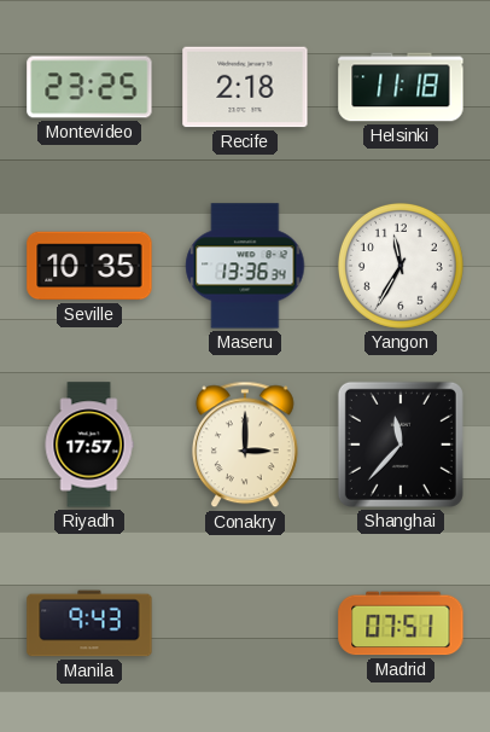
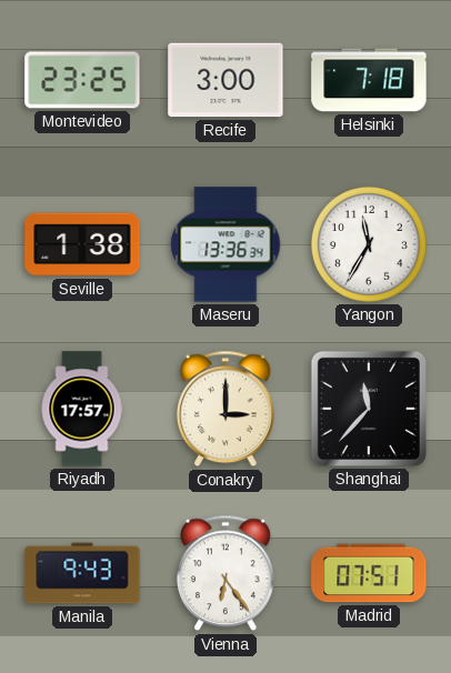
Recife: 2:18 -> 3:00 (225, 80)
Helsinki: 11:18 -> 7:18 (369, 80)
Seville: 10:35 -> 1:38 (82, 244)
Vienna: none -> 6:24 (225, 573)
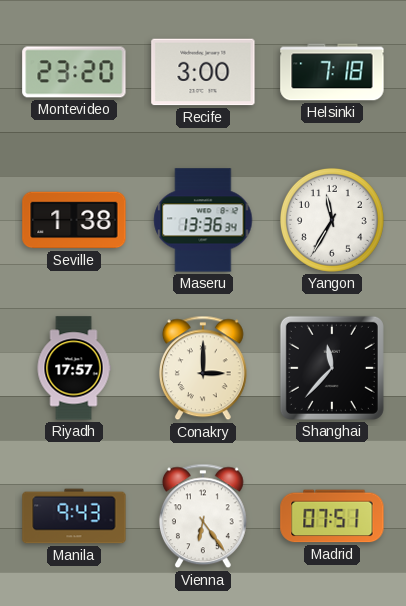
Montevideo: 23:25 -> 23:20 (74, 72)
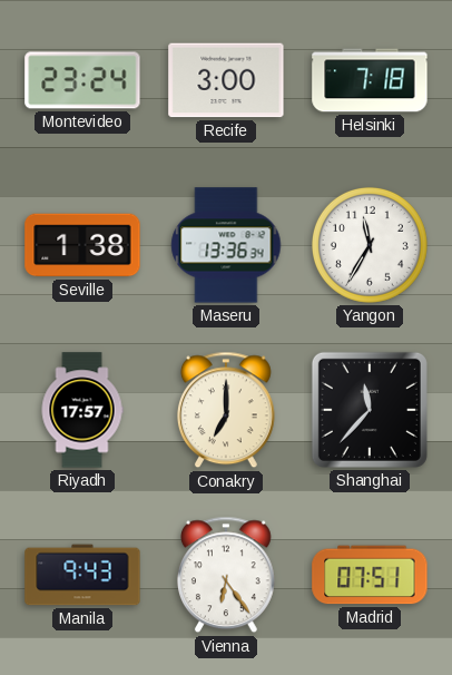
Montevideo: 23:20 -> 23:24 (82, 80)
Conakry: 3:00 -> 7:00 (226, 410)
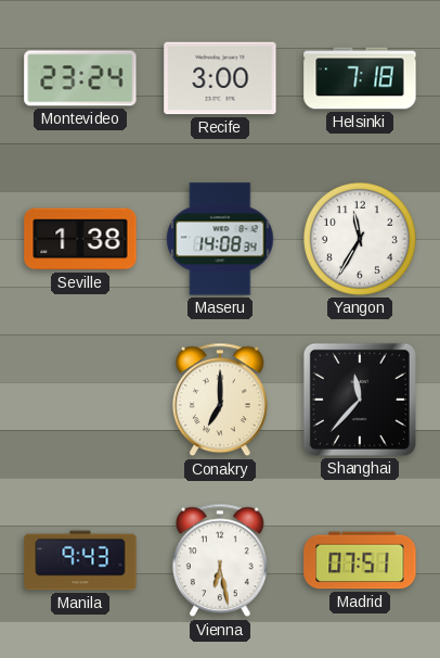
Maseru: 13:36 -> 14:08 (220, 239)
Riyadh: 17:57 -> none (82, 410)
Vienna: 6:24 -> 6:28 (220, 560)
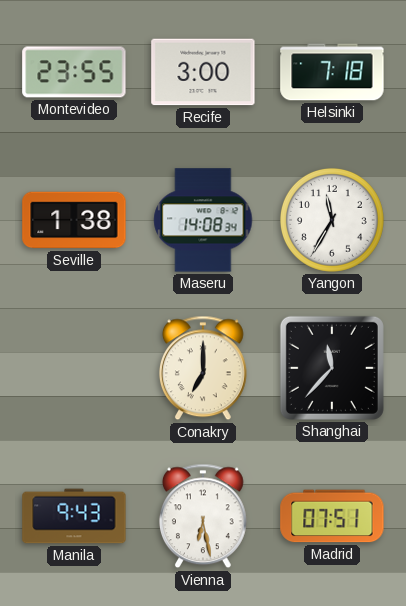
Montevideo: 23:24 -> 23:55 (74, 72)
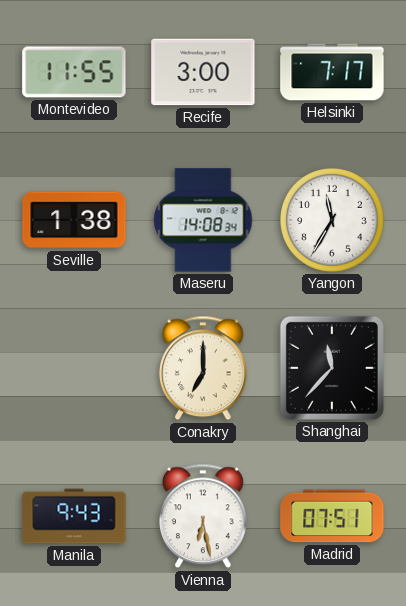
Montevideo: 23:55 -> 11:55 (74, 72)
Helsinki: 7:18 -> 7:17 (332, 72)
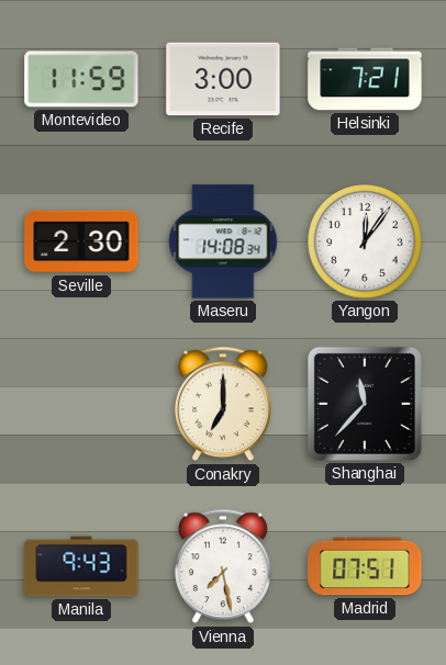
Montevideo: 11:55 -> 11:59 (81, 79)
Helsinki: 7:17 -> 7:21 (365, 79)
Seville: 1:38 -> 2:30 (81, 241)
Yangon: 11:35 -> 12:06 (365, 241)
Vienna: 6:28 -> 7:28 (223, 566)
